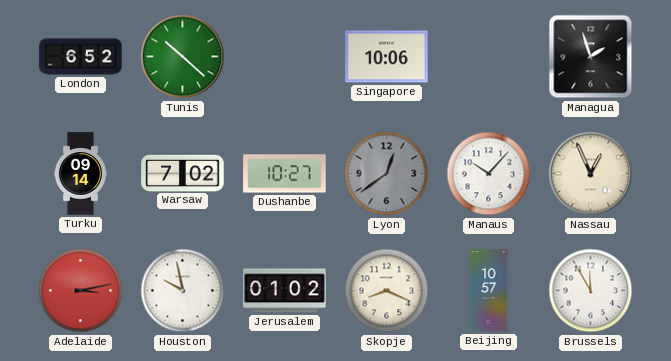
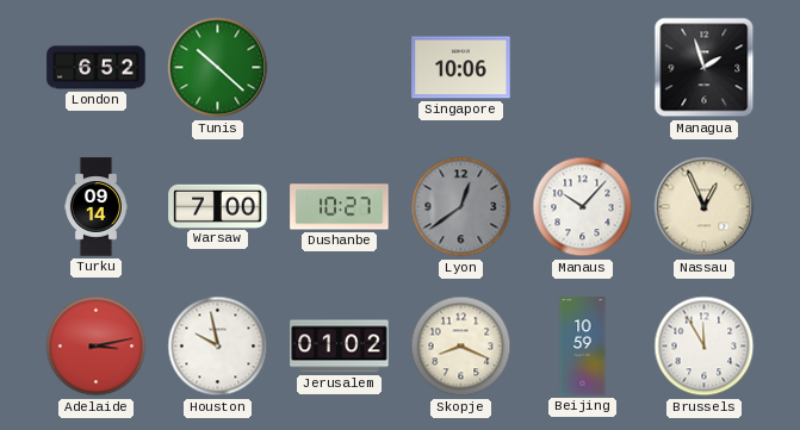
Warsaw: 7:02 -> 7:00 (218, 206)
Beijing: 10:57 -> 10:59 (583, 347)
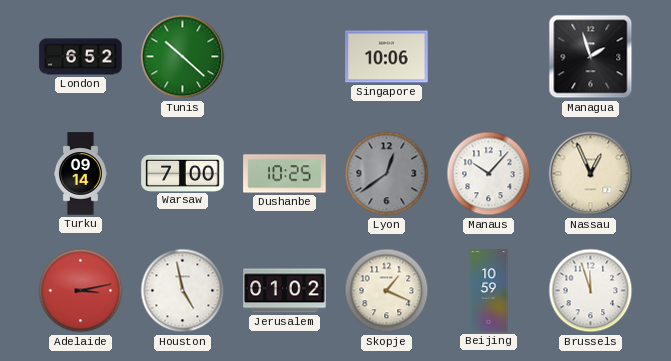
Dushanbe: 10:27 -> 10:25 (285, 174)
Houston: 9:58 -> 4:58 (183, 291)
Skopje: 8:19 -> 1:19 (387, 291)
Brussels: 11:55 -> 11:57 (591, 291)
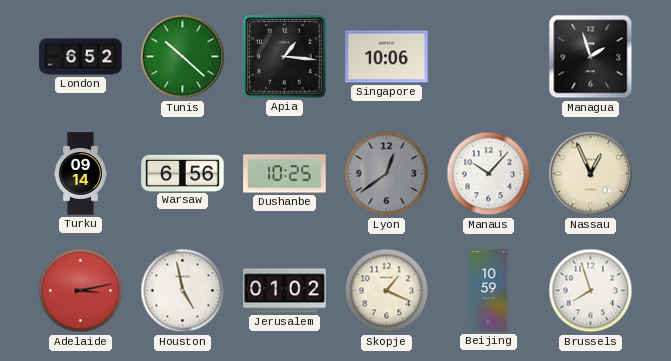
Apia: none -> 1:16 (285, 57)
Warsaw: 7:00 -> 6:56 (183, 173)
Brussels: 11:57 -> 7:57 (591, 291)
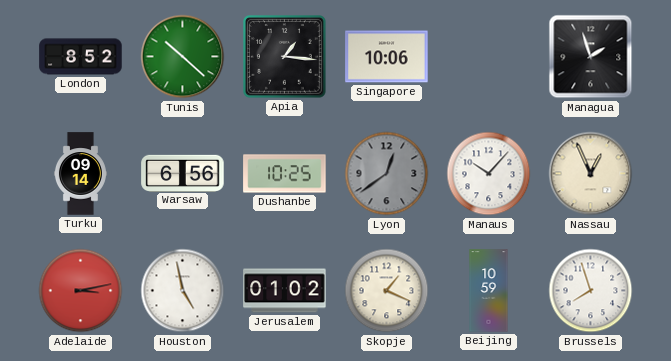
London: 6:52 -> 8:52 (81, 57)
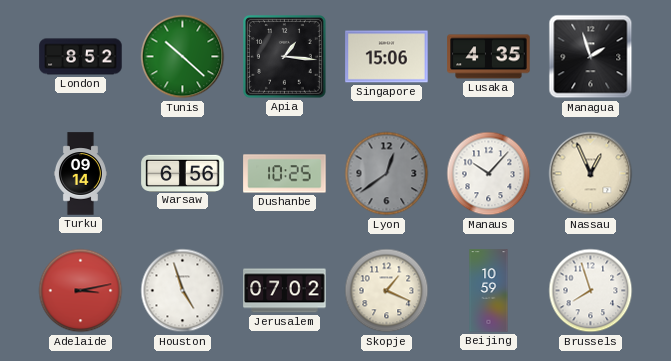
Singapore: 10:06 -> 15:06 (387, 57)
Lusaka: none -> 4:35 (489, 57)
Houston: 4:58 -> 4:57 (183, 291)
Jerusalem: 01:02 -> 07:02 (285, 291)
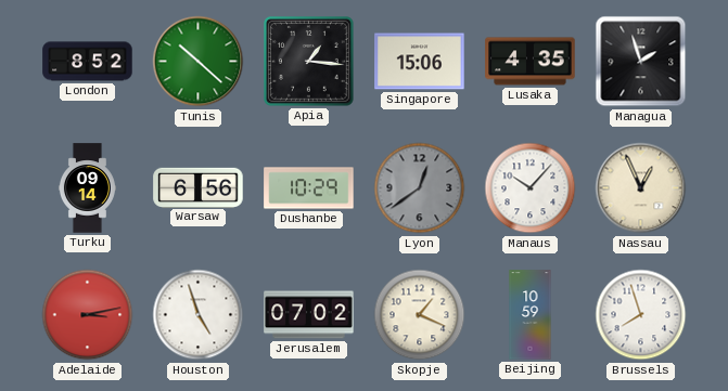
Dushanbe: 10:25 -> 10:29 (309, 188)
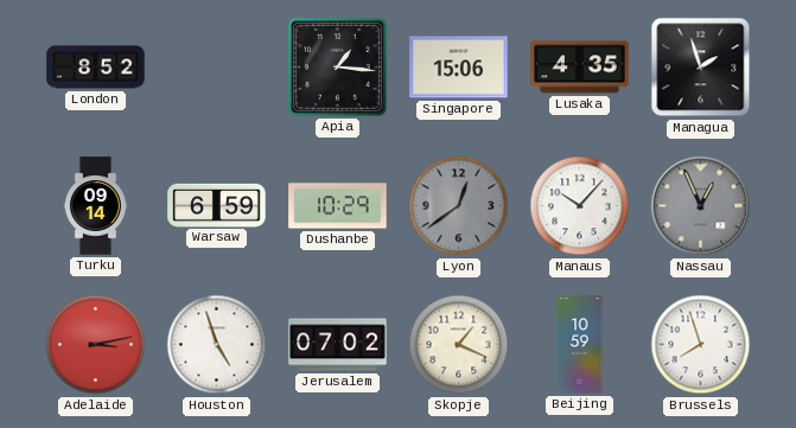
Tunis: 10:22 -> none (199, 62)
Warsaw: 6:56 -> 6:59 (217, 205)
Nassau dial: cream -> grey (701, 206)
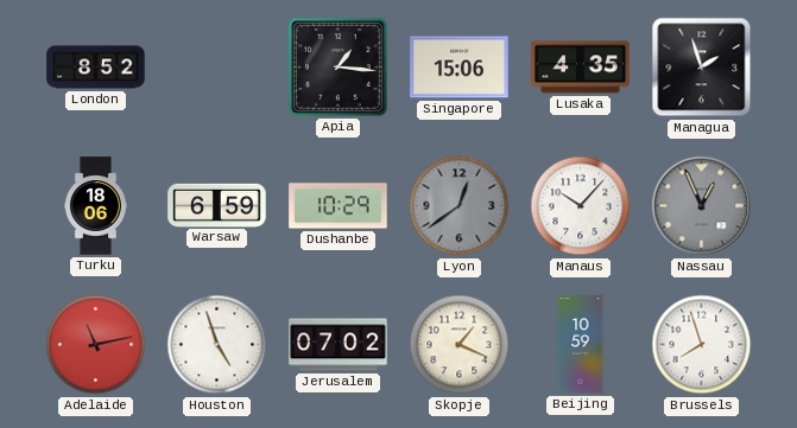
Turku: 09:14 -> 18:06 (95, 206)
Adelaide: 3:13 -> 11:13 (96, 345)
